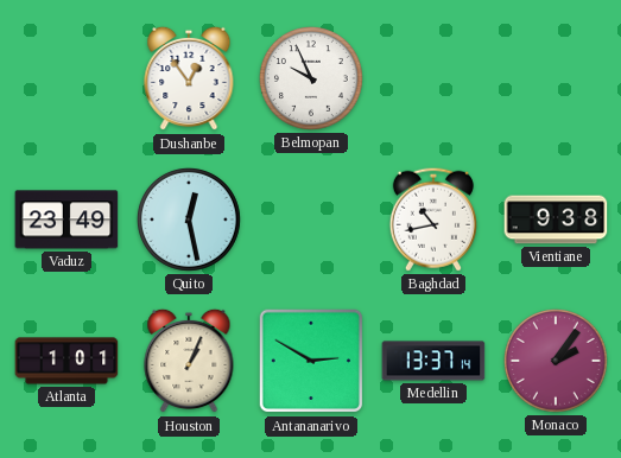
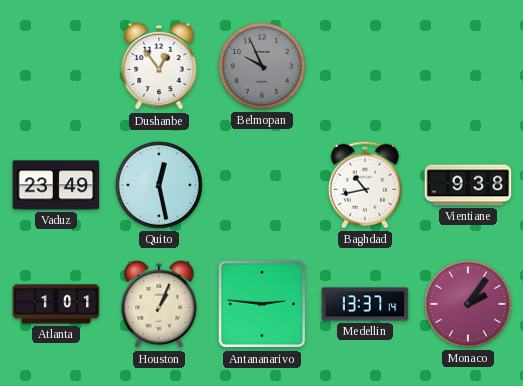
Belmopan dial: white -> grey (262, 66)
Antananarivo: 2:50 -> 2:46 (262, 304)
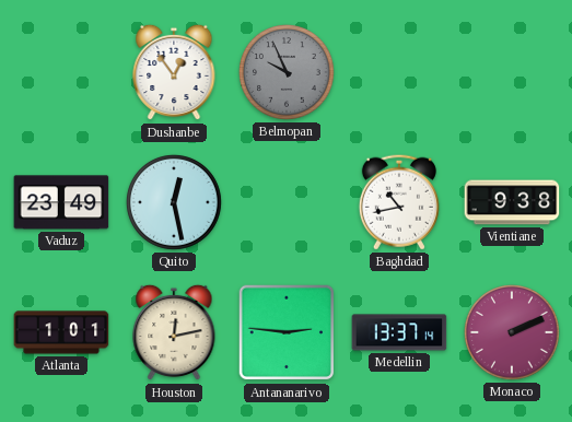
Houston: 1:04 -> 12:13 (174, 332)
Monaco: 2:06 -> 2:11 (512, 332)
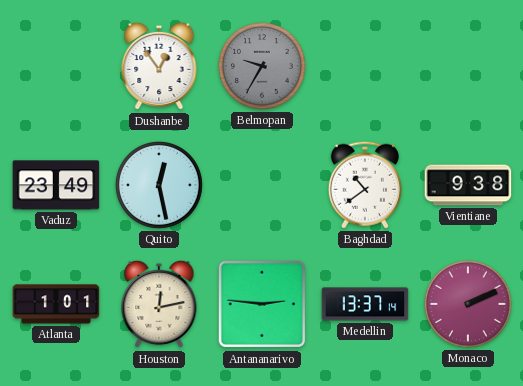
Belmopan: 9:56 -> 9:35 (262, 66)
Baghdad: 10:43 -> 10:39 (365, 185)
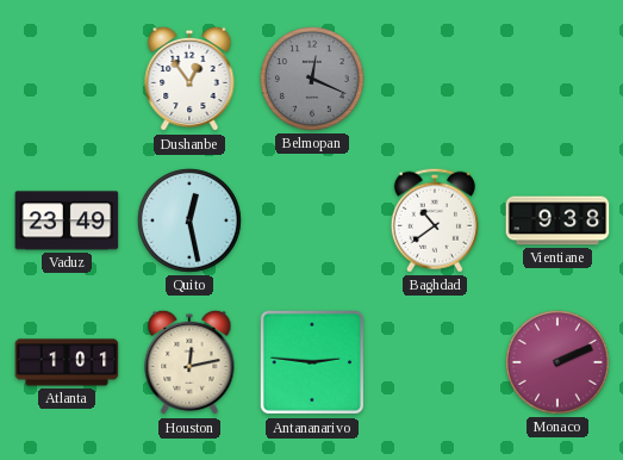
Belmopan: 9:35 -> 12:19 (312, 79)
Medellin: 13:37 -> none (365, 304)
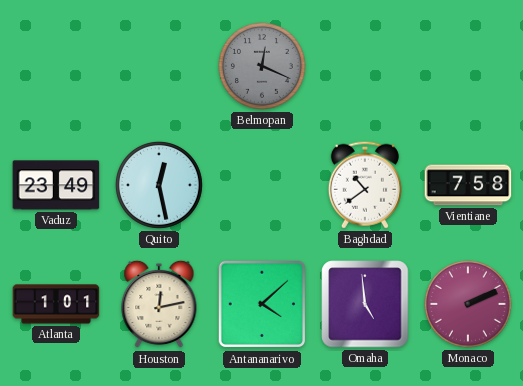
Dushanbe: 12:54 -> none (189, 79)
Vientiane: 9:38 -> 7:58 (468, 185)
Antananarivo: 2:46 -> 4:08 (262, 304)
Omaha: none -> 4:59 (365, 304)
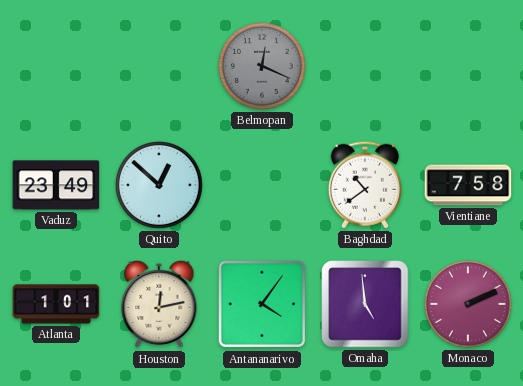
Quito: 12:28 -> 12:52 (159, 185)
Antananarivo: 4:08 -> 4:06 (262, 304)
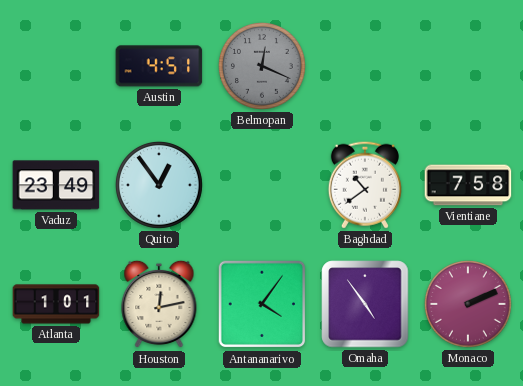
Austin: none -> 4:51 (159, 66)
Quito: 12:52 -> 12:54 (159, 185)
Omaha: 4:59 -> 4:54 (365, 304)
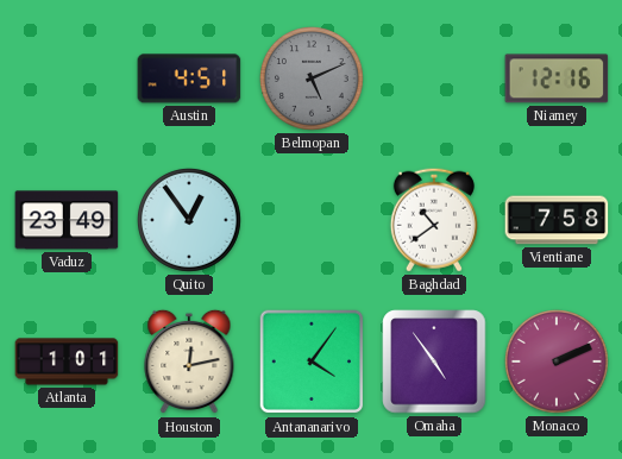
Belmopan: 12:19 -> 5:11 (312, 78)
Niamey: none -> 12:16 (557, 78)
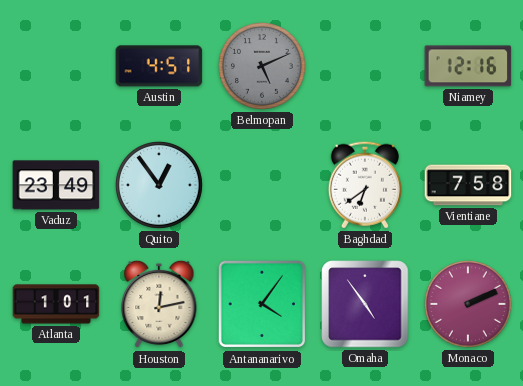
Baghdad: 10:39 -> 6:39 (365, 185)
